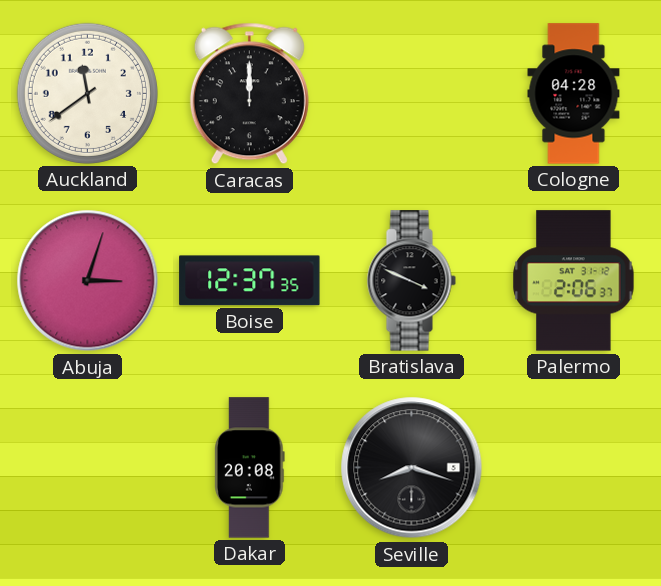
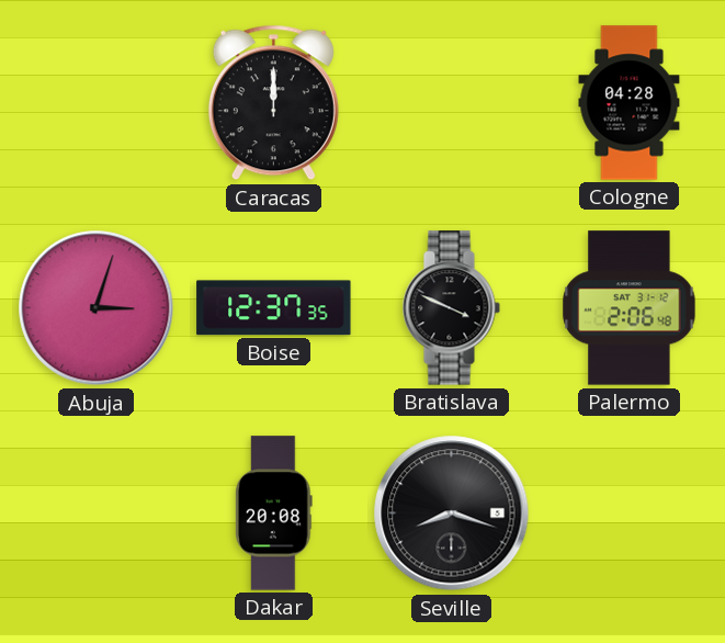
Auckland: 11:39 -> none (87, 93)
Palermo: 2:06:37 -> 2:06:48 (630, 308)
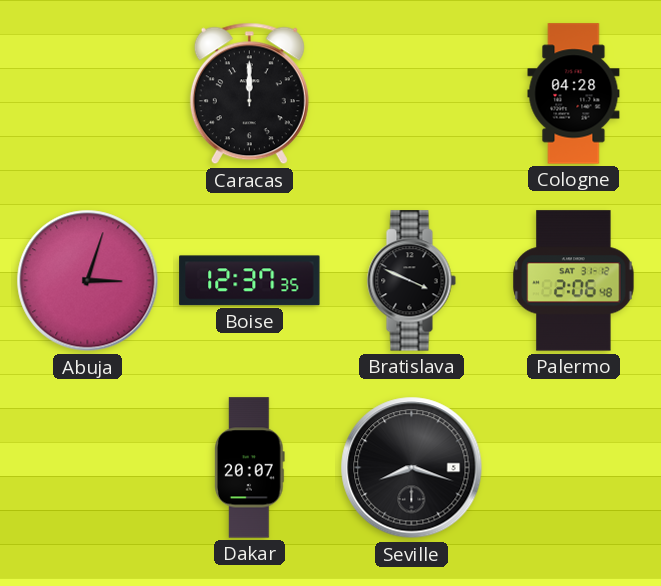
Dakar: 20:08 -> 20:07 (250, 468)
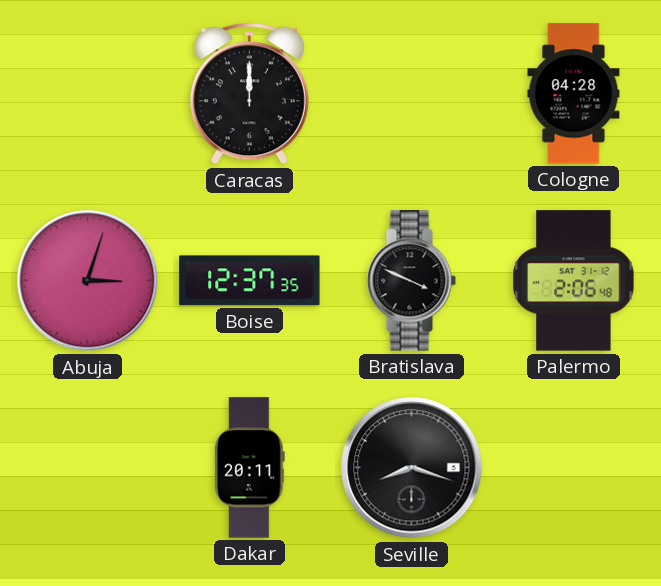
Dakar: 20:07 -> 20:11 (250, 468)
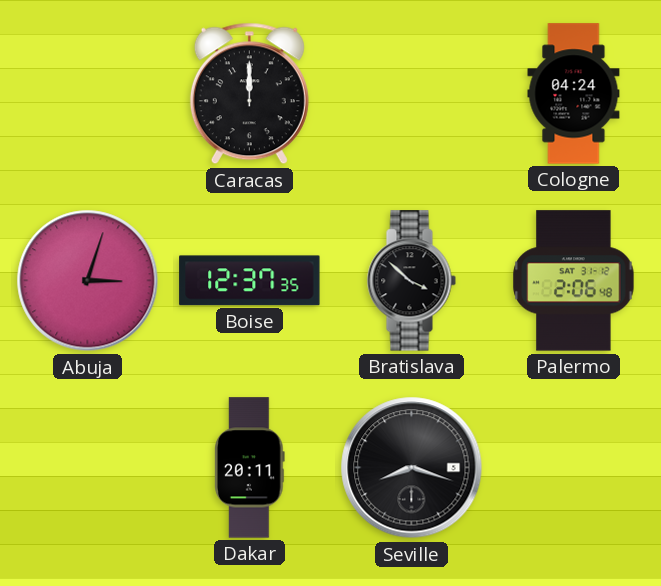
Cologne: 04:28 -> 04:24 (574, 94)
Bratislava: 3:49 -> 3:52 (411, 281)
